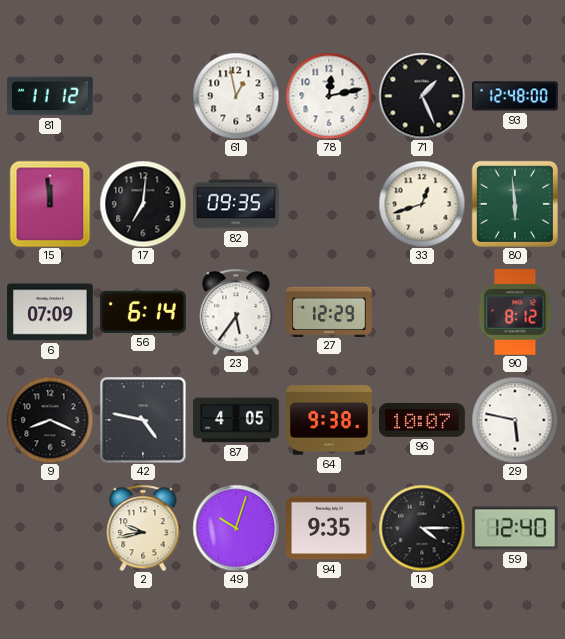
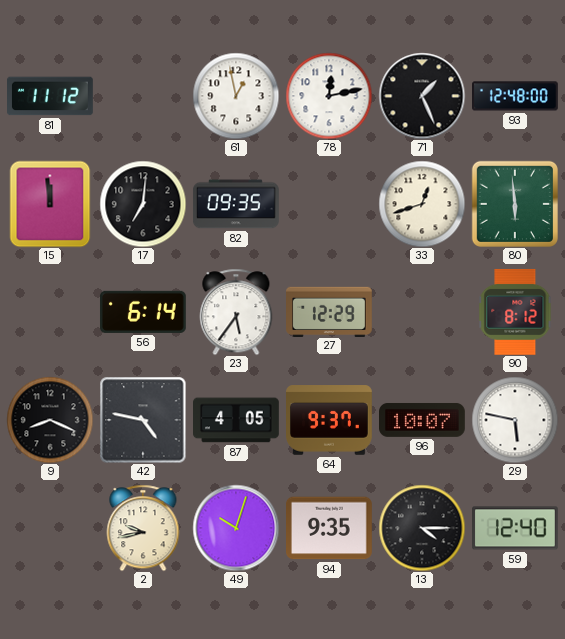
6: 07:09 -> none (51, 312)
64: 9:38 -> 9:37 (330, 420)
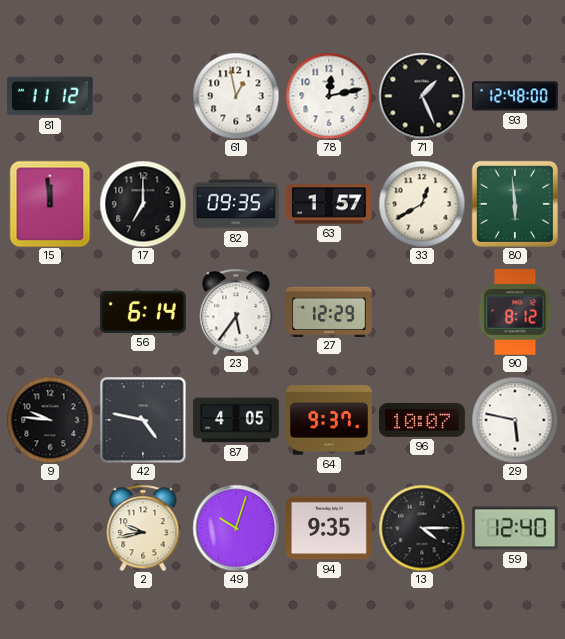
17: 7:01 -> 7:00 (143, 204)
63: none -> 1:57 (330, 204)
33: 12:42 -> 12:40 (422, 204)
9: 8:19 -> 9:46 (50, 420)
